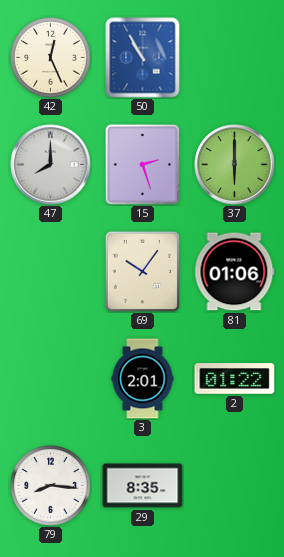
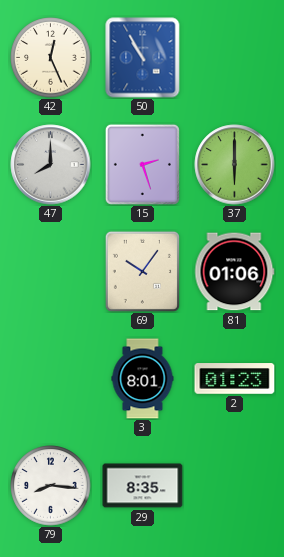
3: 2:01 -> 8:01 (143, 379)
2: 01:22 -> 01:23 (235, 379)
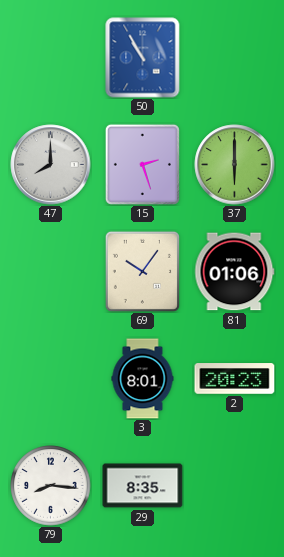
42: 12:26 -> none (51, 58)
2: 01:23 -> 20:23 (235, 379)
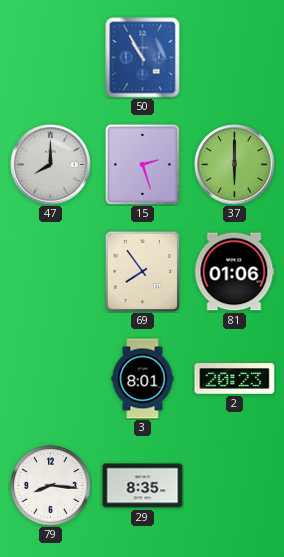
69: 10:06 -> 7:54 (142, 271)
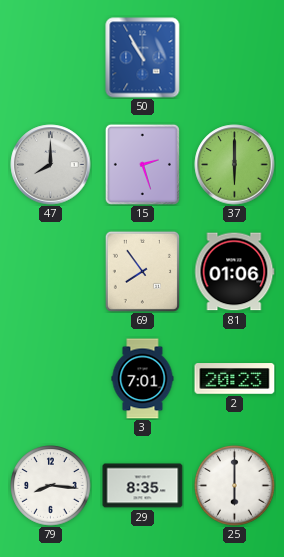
3: 8:01 -> 7:01 (143, 379)
25: none -> 6:00 (235, 486)
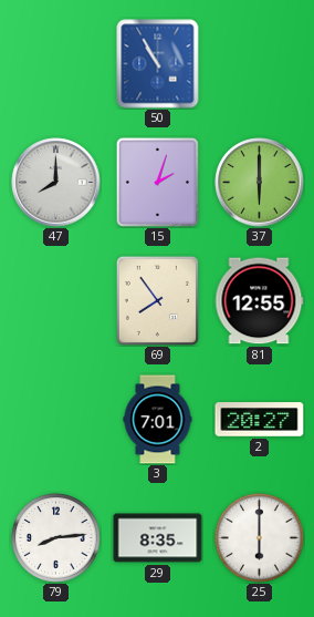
15: 2:27 -> 2:03 (157, 182)
81: 01:06 -> 12:55 (260, 301)
2: 20:23 -> 20:27 (260, 420)
79: 8:16 -> 8:14 (56, 538)
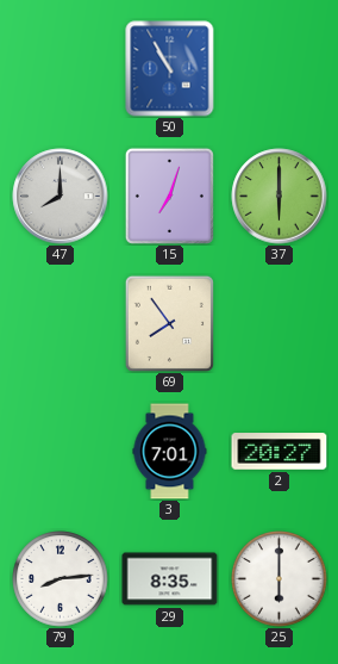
15: 2:03 -> 7:03 (169, 196)
81: 12:55 -> none (260, 301)
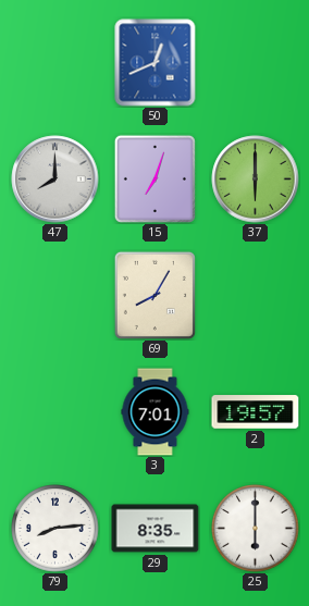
50: 10:55 -> 12:41 (156, 63)
69: 7:54 -> 8:05 (154, 295)
2: 20:27 -> 19:57 (256, 412)
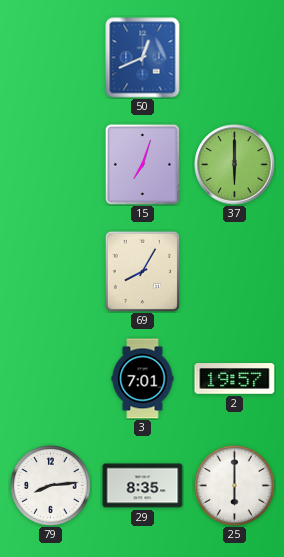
47: 8:00 -> none (55, 180)
